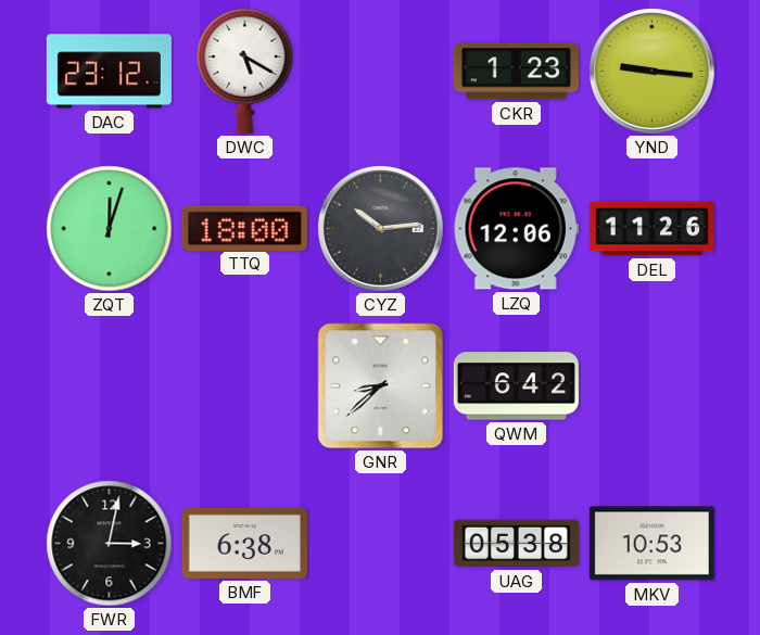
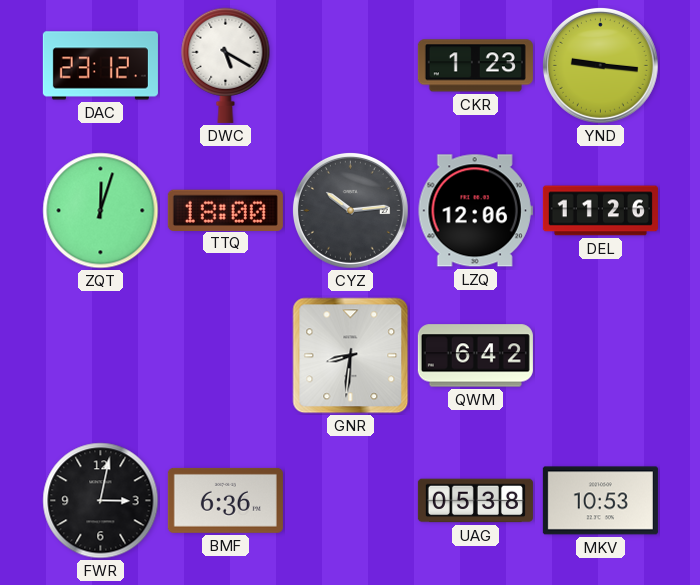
GNR: 8:38 -> 8:31 (351, 356)
BMF: 6:38 -> 6:36 (225, 500)
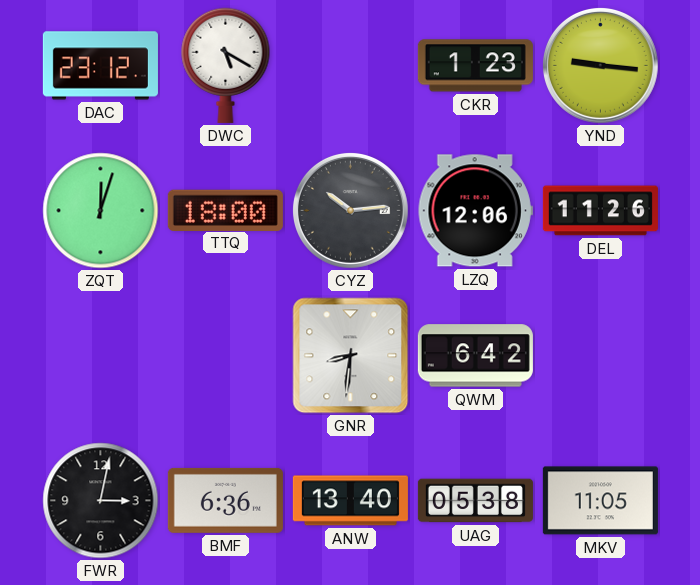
ANW: none -> 13:40 (350, 501)
MKV: 10:53 -> 11:05 (600, 501)
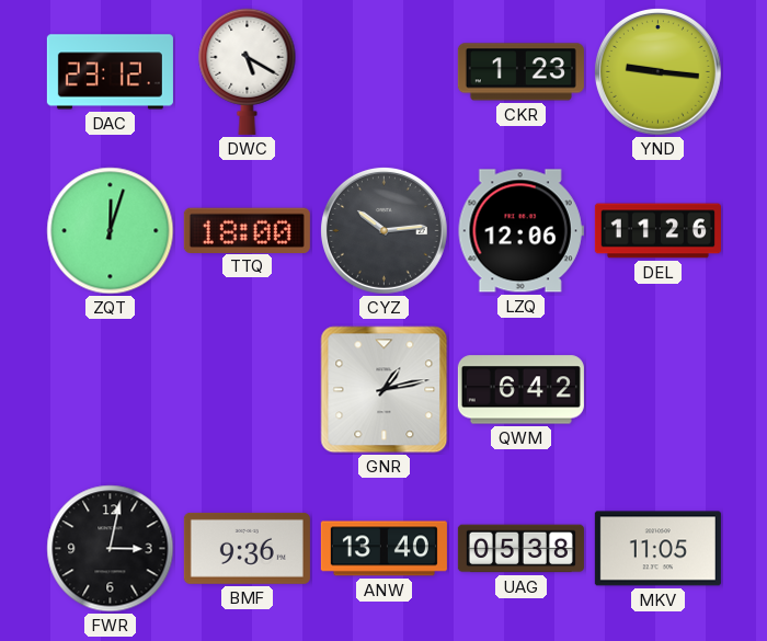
GNR: 8:31 -> 1:13 (385, 390)
BMF: 6:36 -> 9:36 (247, 548)
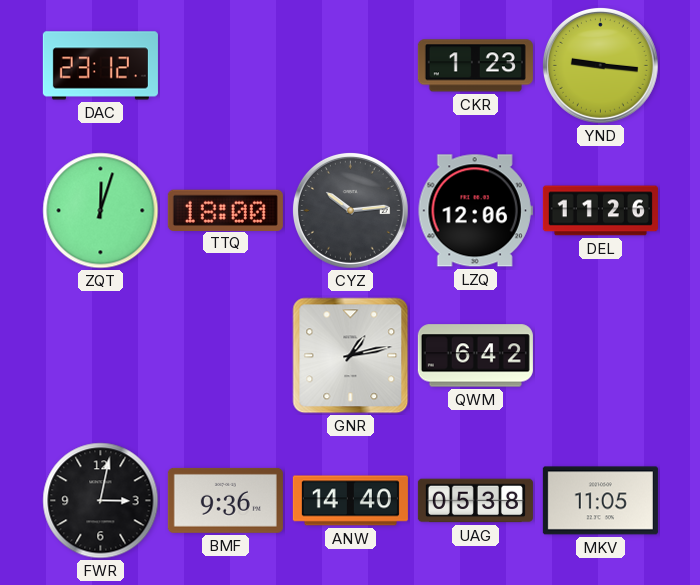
DWC: 5:20 -> none (248, 71)
ANW: 13:40 -> 14:40 (350, 501)
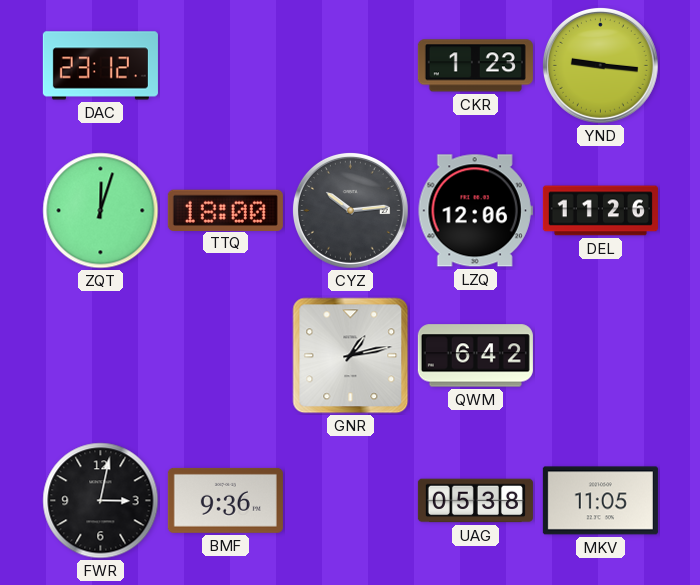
ANW: 14:40 -> none (350, 501)
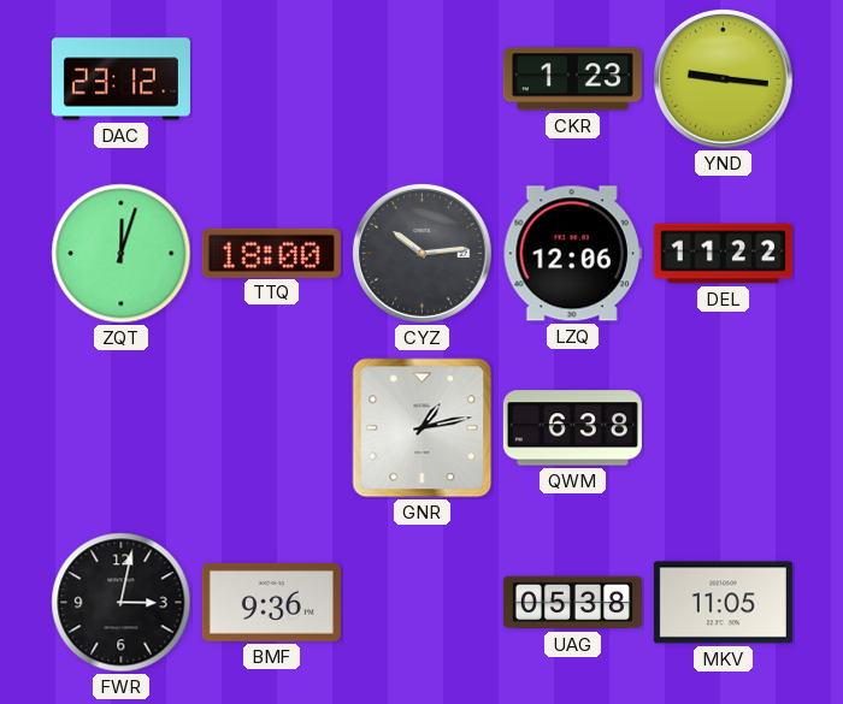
DEL: 11:26 -> 11:22 (723, 254)
QWM: 6:42 -> 6:38 (572, 428)
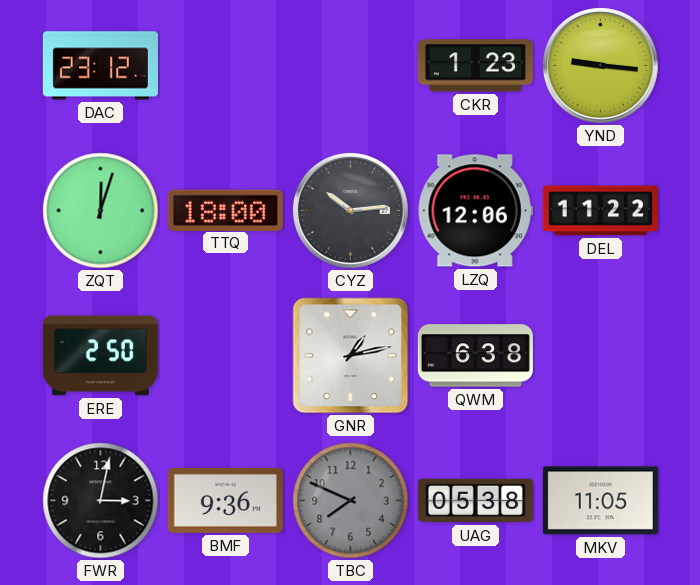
ERE: none -> 2:50 (100, 356)
TBC: none -> 7:49 (351, 501)
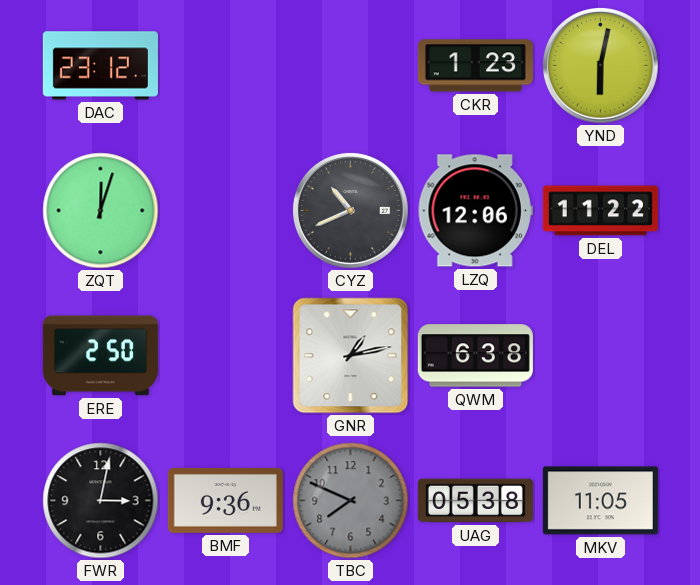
YND: 9:16 -> 6:02 (600, 65)
TTQ: 18:00 -> none (225, 210)
CYZ: 10:14 -> 10:41 (350, 210)
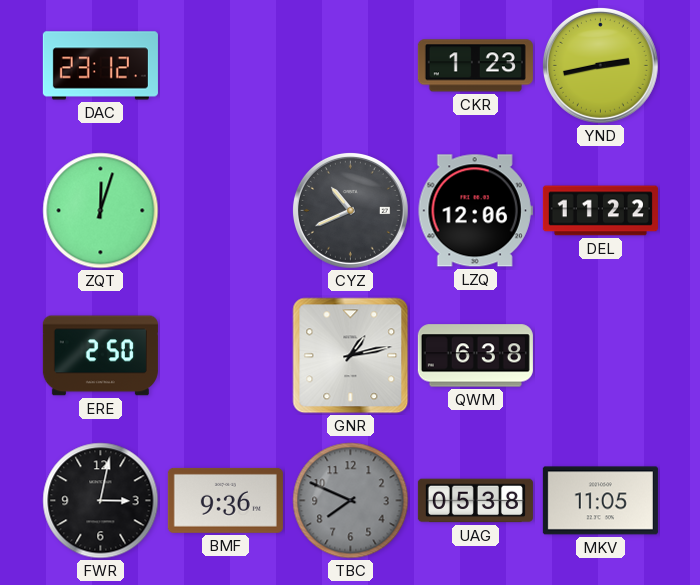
YND: 6:02 -> 2:43 (600, 65)
